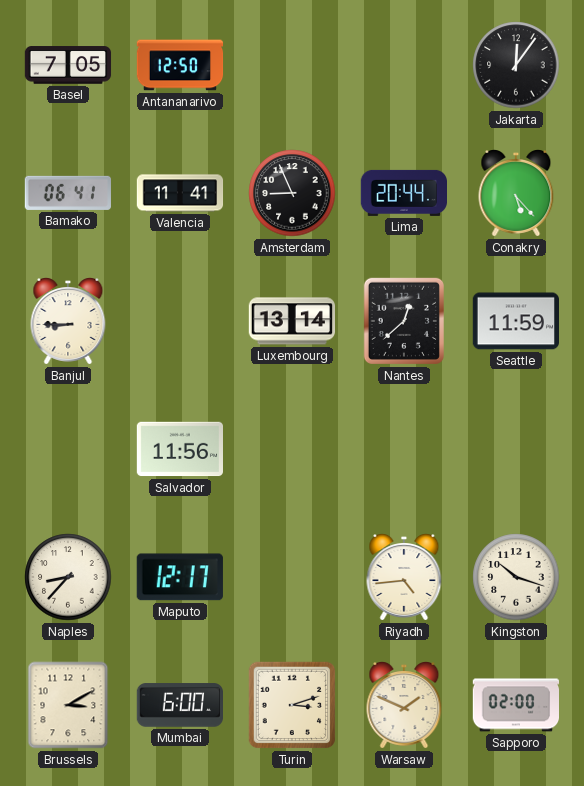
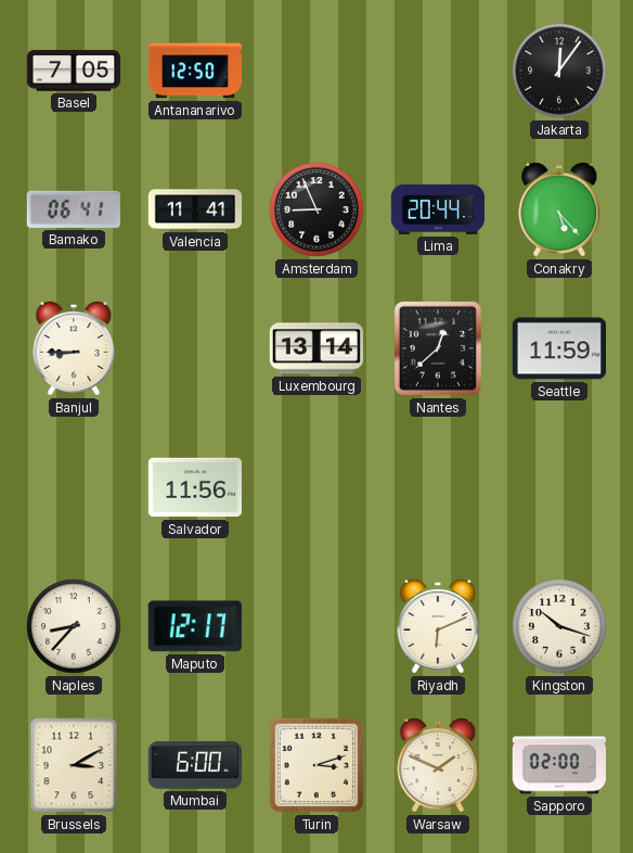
Riyadh: 4:44 -> 6:11 (438, 627)
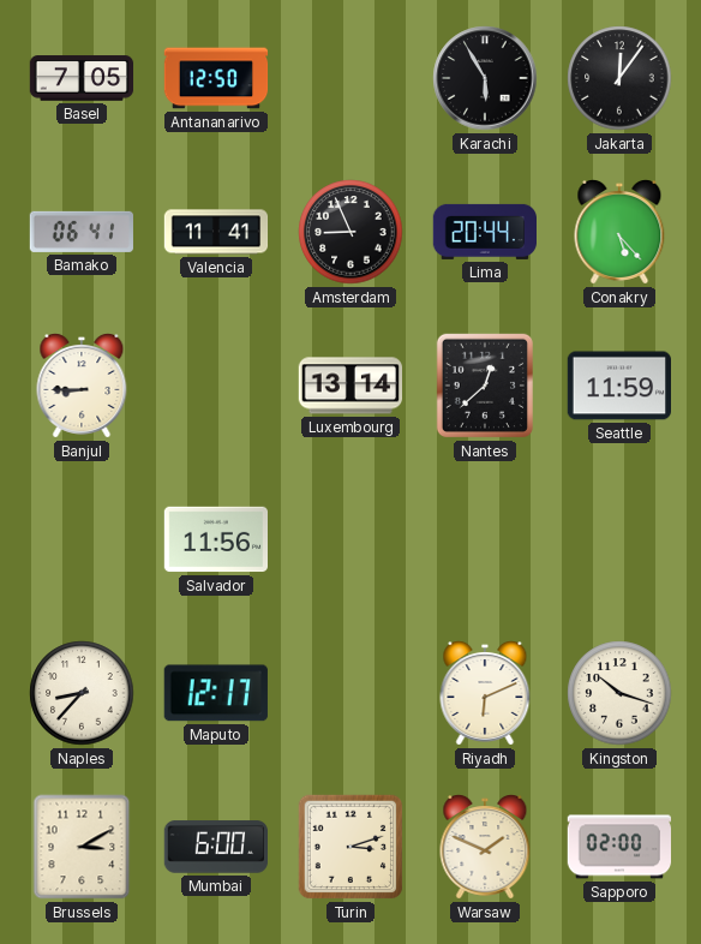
Karachi: none -> 5:55 (485, 78)
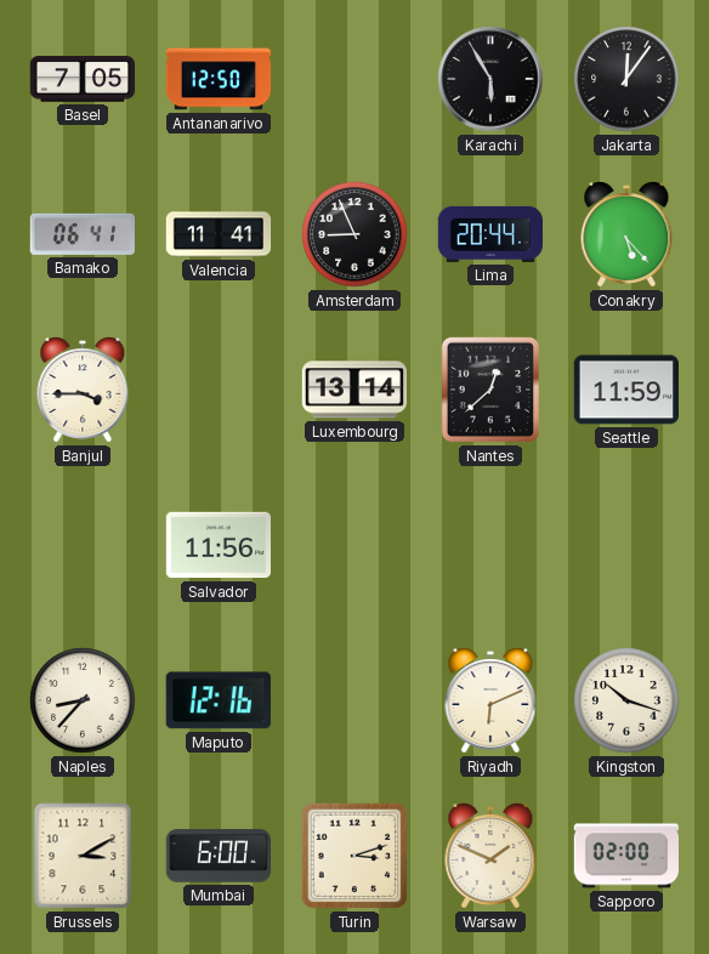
Banjul: 8:45 -> 3:45 (83, 391)
Maputo: 12:17 -> 12:16 (219, 700)
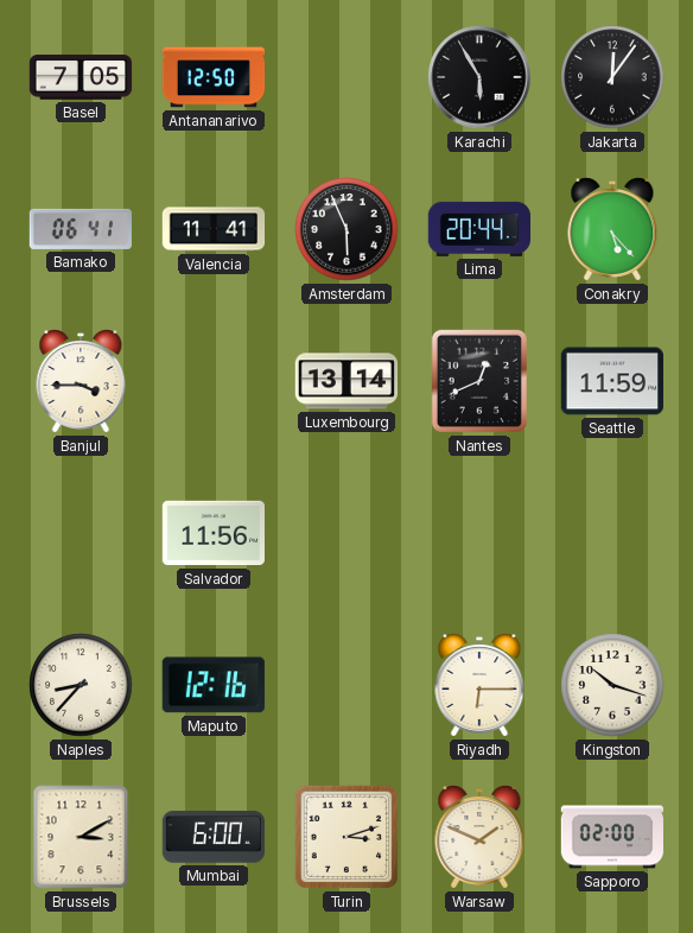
Amsterdam: 8:56 -> 5:56 (346, 229)
Nantes: 12:38 -> 12:41 (479, 381)
Riyadh: 6:11 -> 6:15 (479, 686)
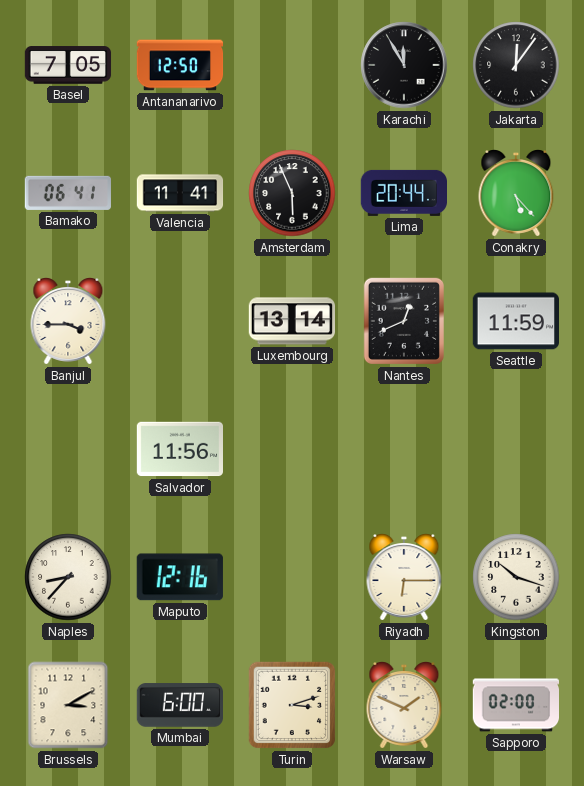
Karachi: 5:55 -> 11:55 (404, 65)
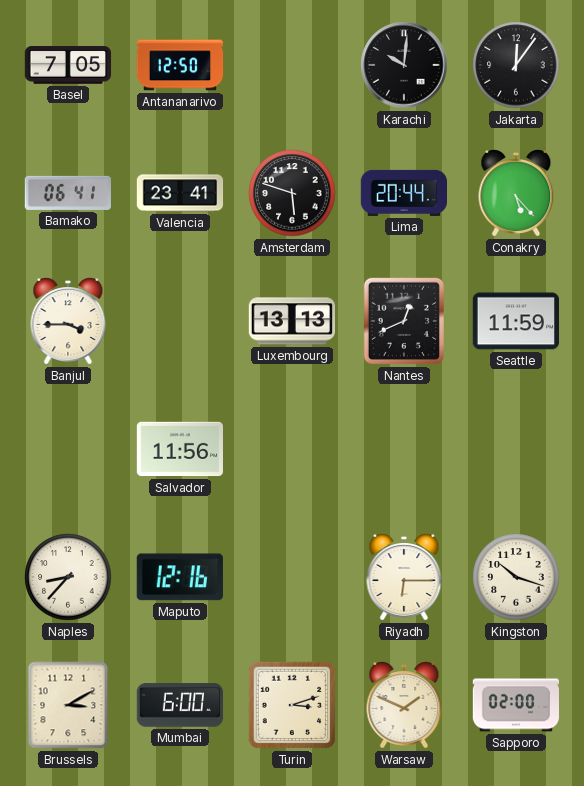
Karachi: 11:55 -> 10:01 (404, 65)
Valencia: 11:41 -> 23:41 (180, 193)
Amsterdam: 5:56 -> 5:48 (292, 193)
Luxembourg: 13:14 -> 13:13 (291, 321)
